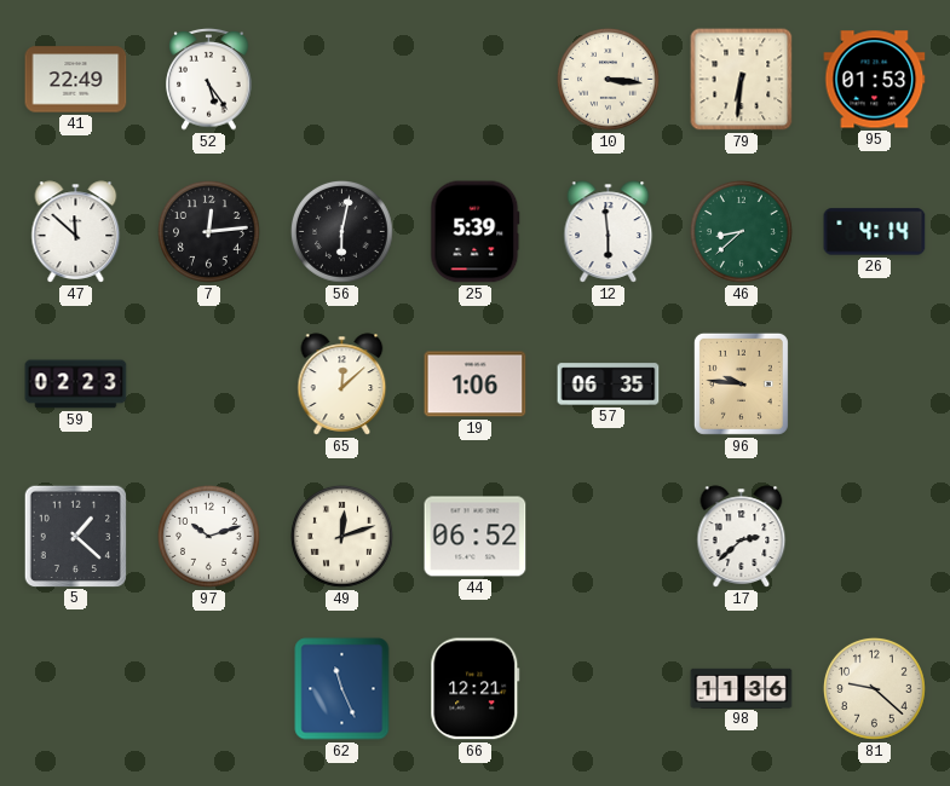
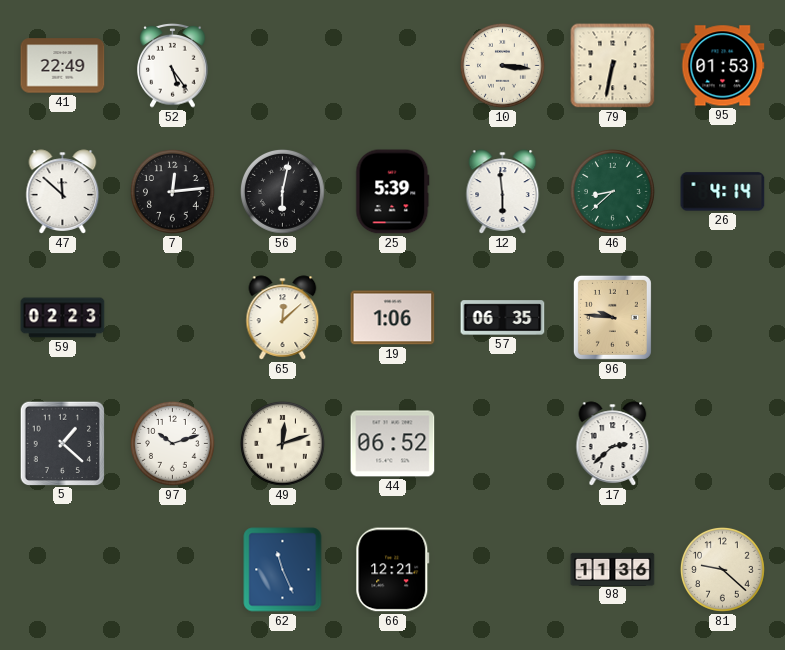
79: 6:31 -> 6:32 (613, 66)
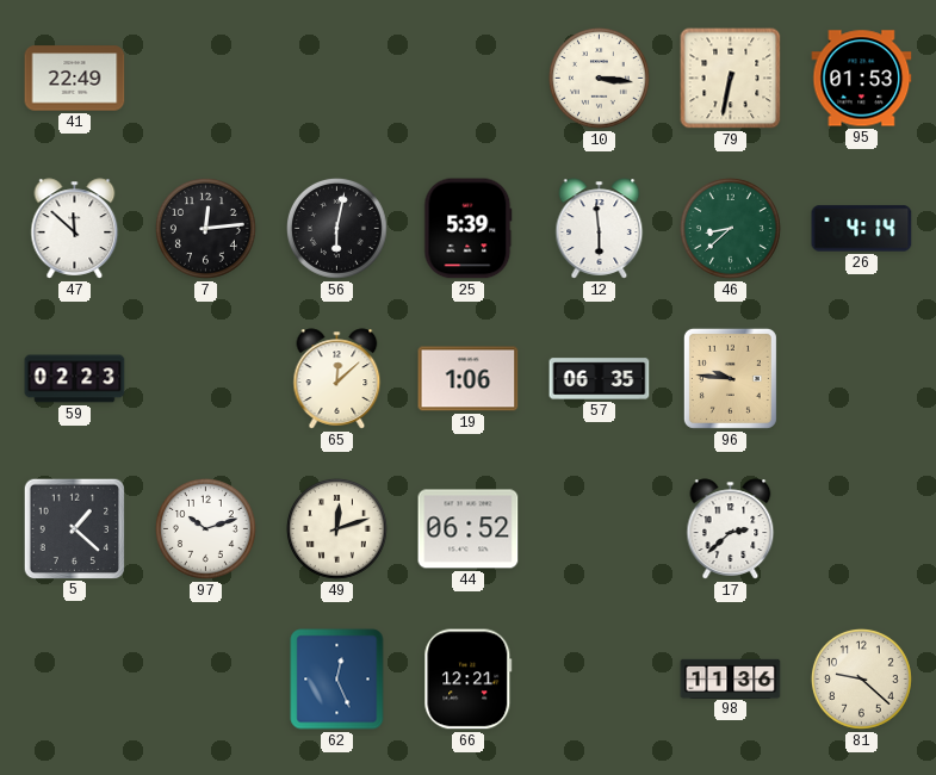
52: 5:24 -> none (173, 66)
62: 11:26 -> 12:26 (337, 680)
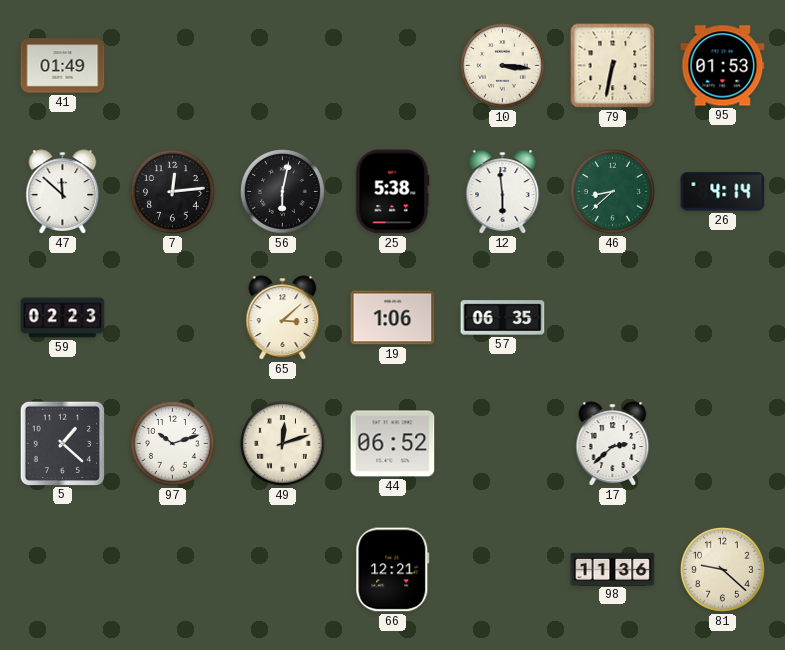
41: 22:49 -> 01:49 (63, 66)
25: 5:39 -> 5:38 (393, 192)
65: 12:08 -> 3:08 (283, 318)
96: 9:46 -> none (730, 378)
62: 12:26 -> none (337, 680)
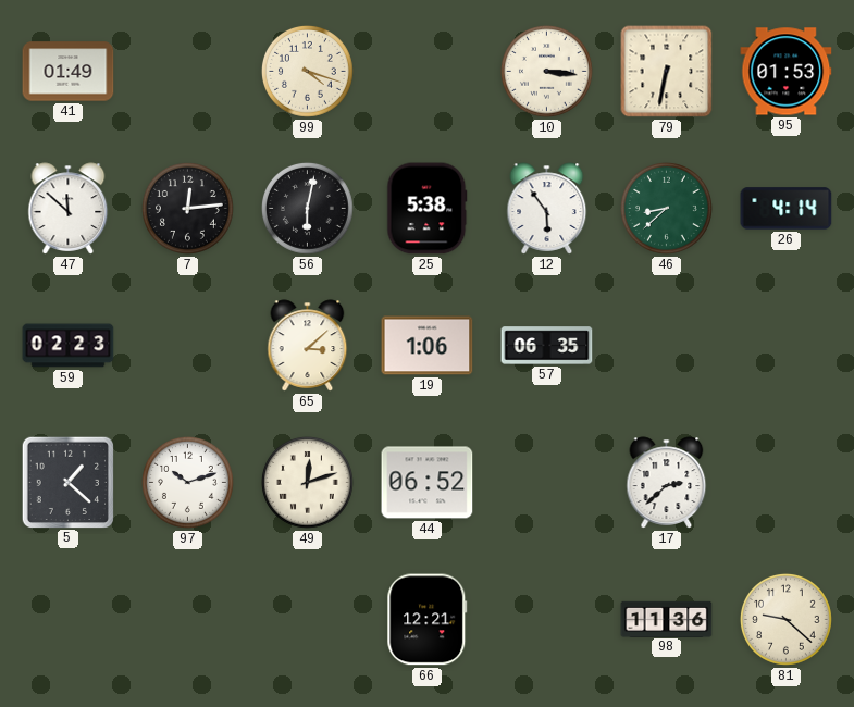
99: none -> 4:18 (307, 71)
12: 5:59 -> 5:54 (547, 209)
